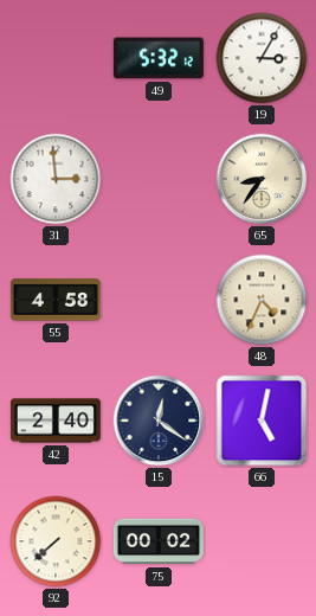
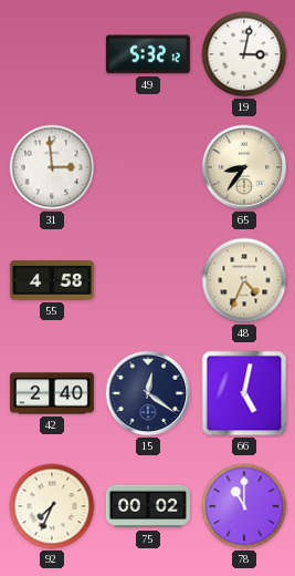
19: 3:05 -> 3:02 (244, 54)
92: 7:38 -> 7:34 (52, 506)
78: none -> 11:00 (244, 506)
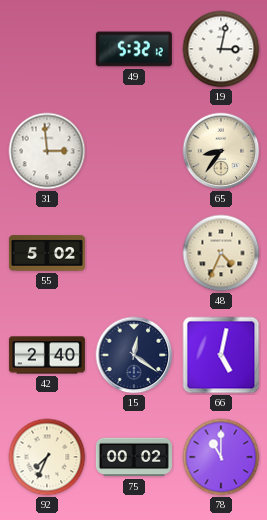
55: 4:58 -> 5:02 (47, 253)
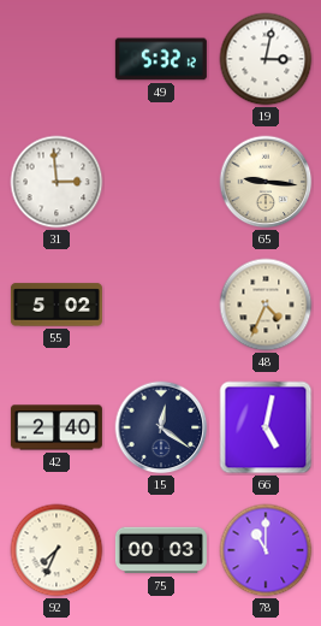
65: 8:36 -> 9:16 (266, 182)
75: 00:02 -> 00:03 (161, 550)
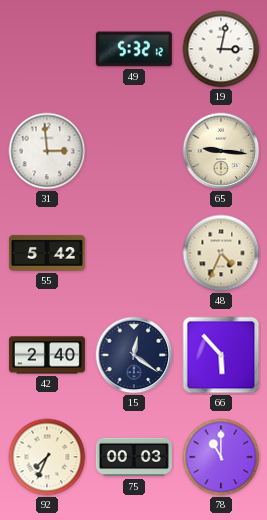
55: 5:02 -> 5:42 (47, 253)
66: 5:02 -> 5:53 (221, 355)
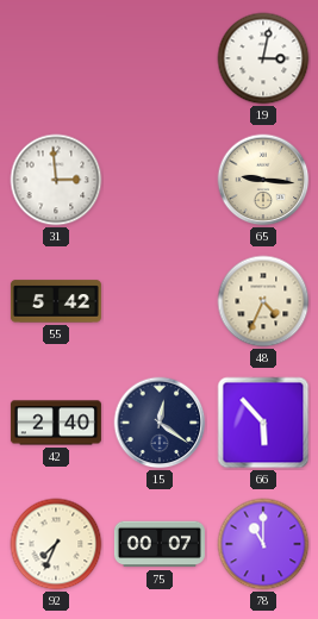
49: 5:32 -> none (134, 49)
75: 00:03 -> 00:07 (160, 544)
